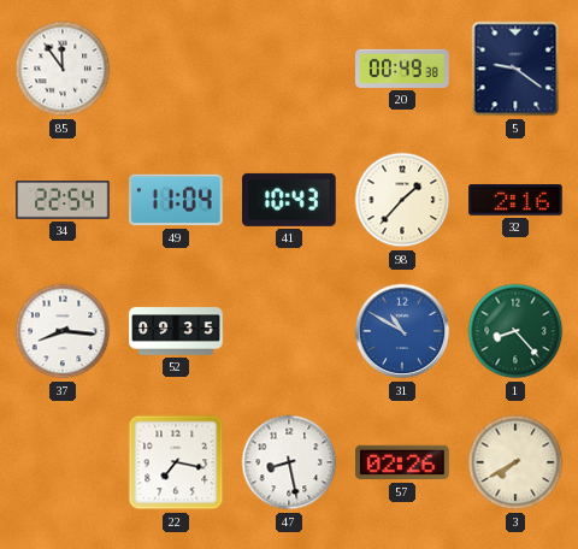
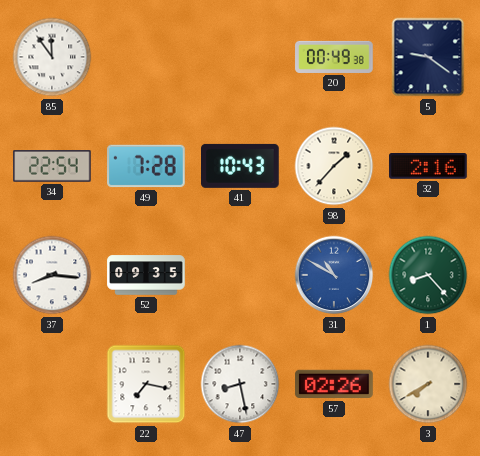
49: 11:04 -> 7:28 (146, 166)
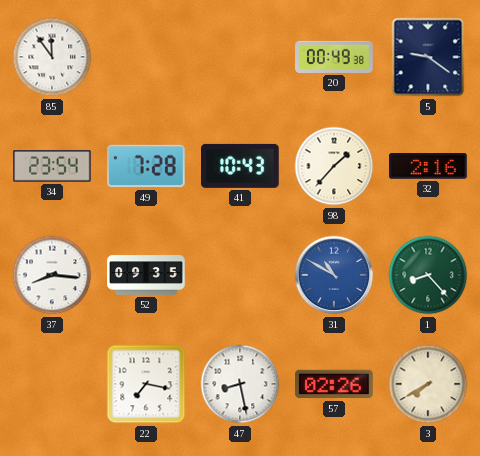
34: 22:54 -> 23:54 (52, 167)
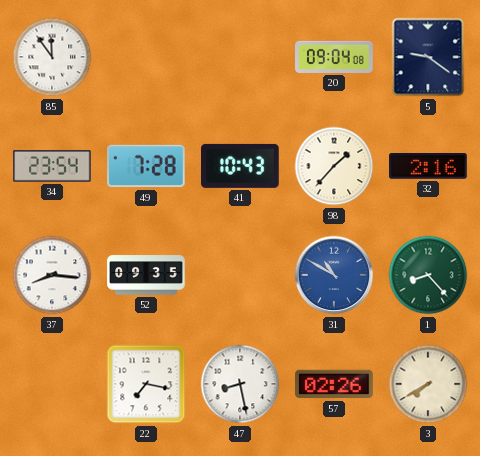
20: 00:49 -> 09:04 (334, 57)
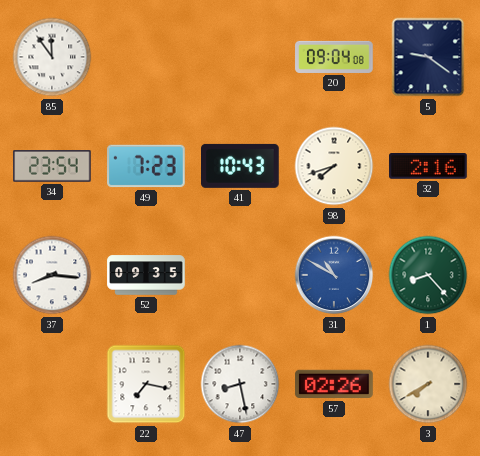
49: 7:28 -> 7:23 (146, 166)
98: 1:37 -> 7:42 (334, 166)
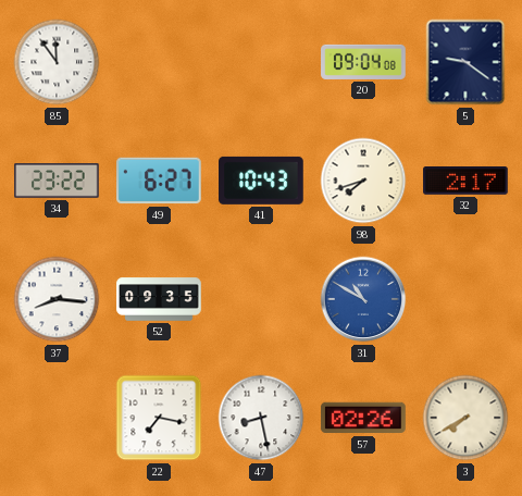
34: 23:54 -> 23:22 (57, 182)
49: 7:23 -> 6:27 (159, 181)
32: 2:16 -> 2:17 (465, 182)
1: 8:23 -> none (428, 275)
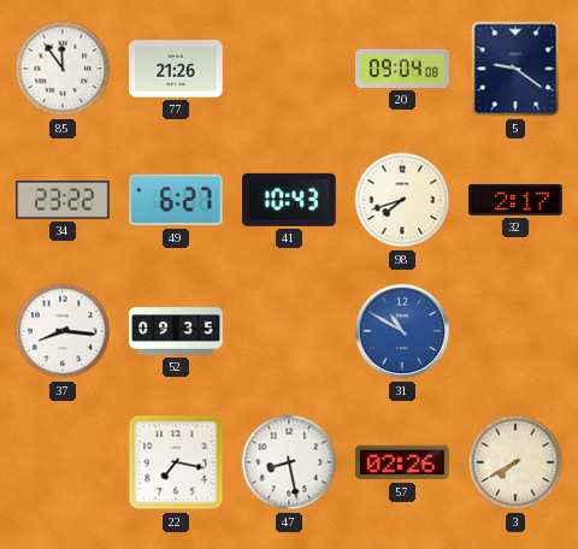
77: none -> 21:26 (176, 69)
